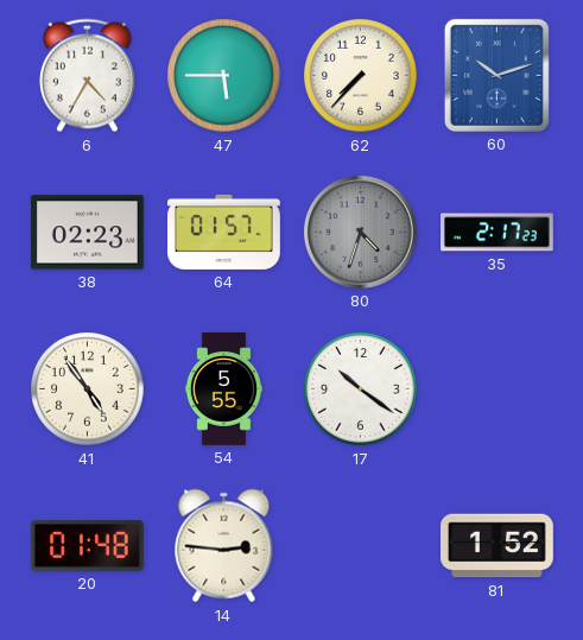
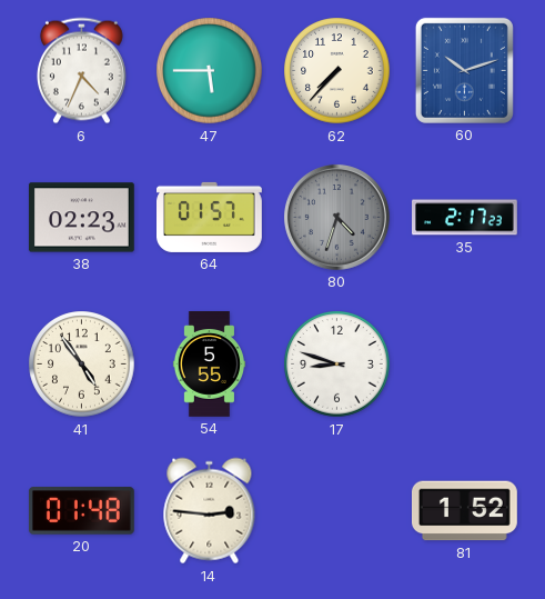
6: 4:35 -> 4:34 (81, 71)
17: 10:21 -> 8:48 (337, 365)
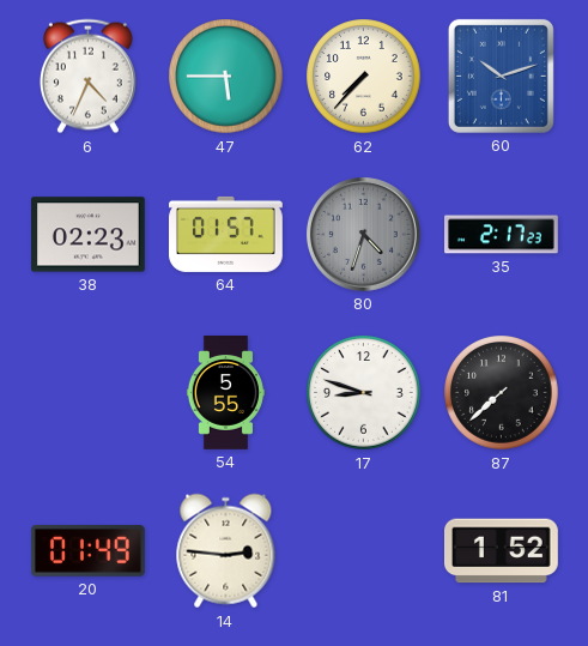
41: 4:54 -> none (82, 365)
87: none -> 7:38 (502, 393)
20: 01:48 -> 01:49 (87, 551)
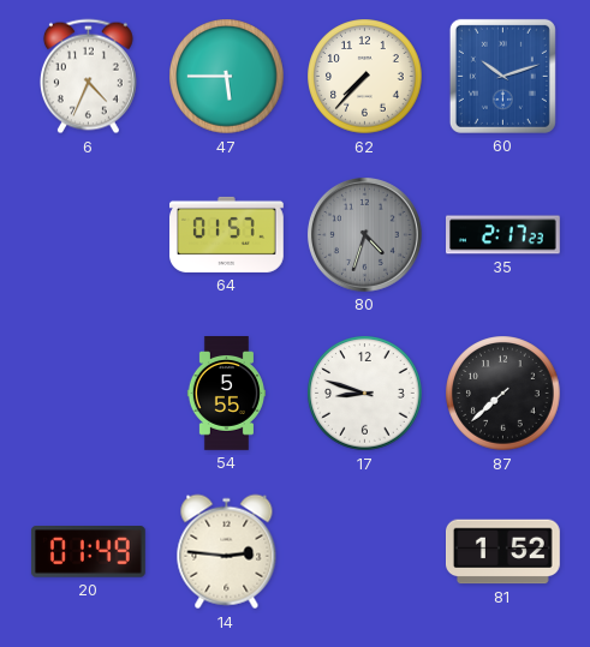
38: 02:23 -> none (87, 235)
